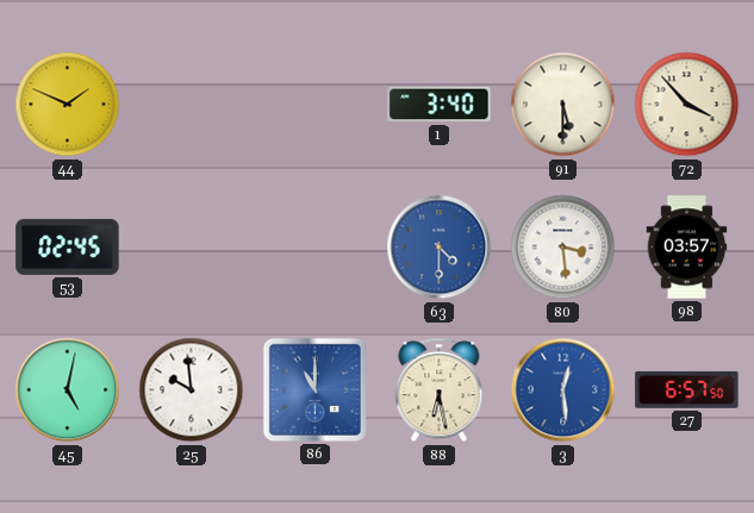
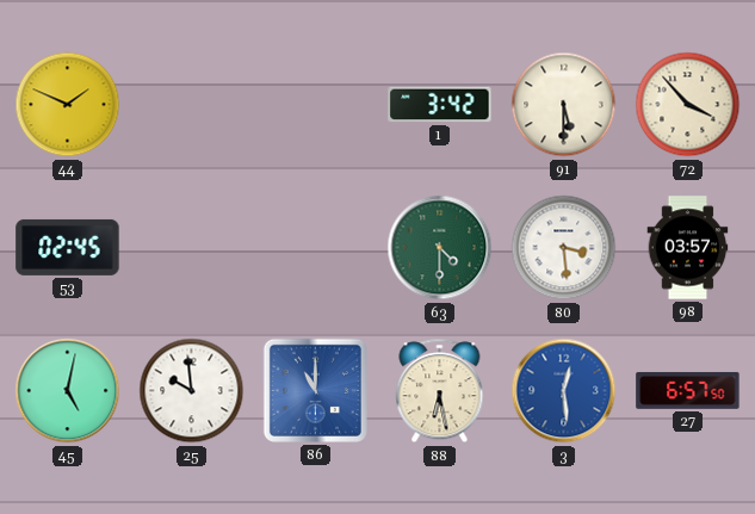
1: 3:40 -> 3:42 (440, 105)
63 dial: blue -> green (440, 248)
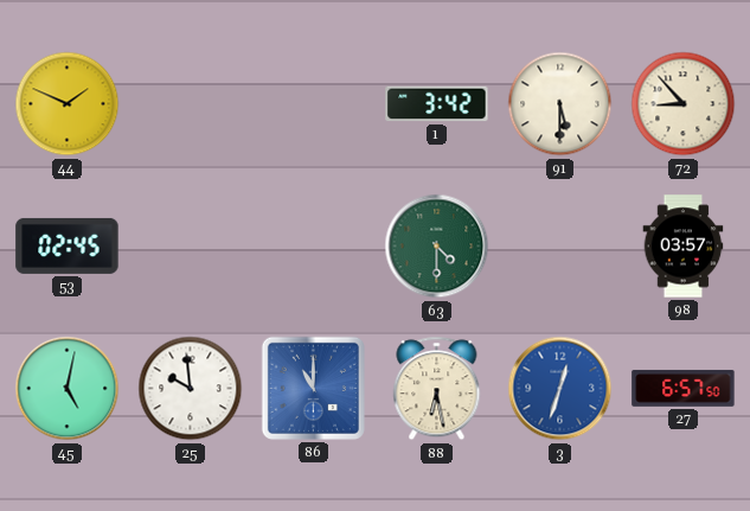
72: 3:53 -> 8:53 (684, 104)
80: 3:29 -> none (564, 248)
3: 12:29 -> 12:33 (560, 389)
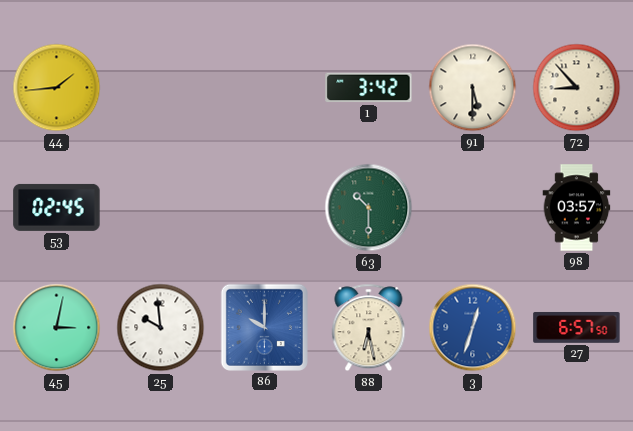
44: 1:49 -> 1:44 (57, 88)
63: 4:30 -> 10:30 (369, 208)
45: 5:02 -> 3:02 (57, 328)
86: 11:00 -> 10:00 (264, 327)
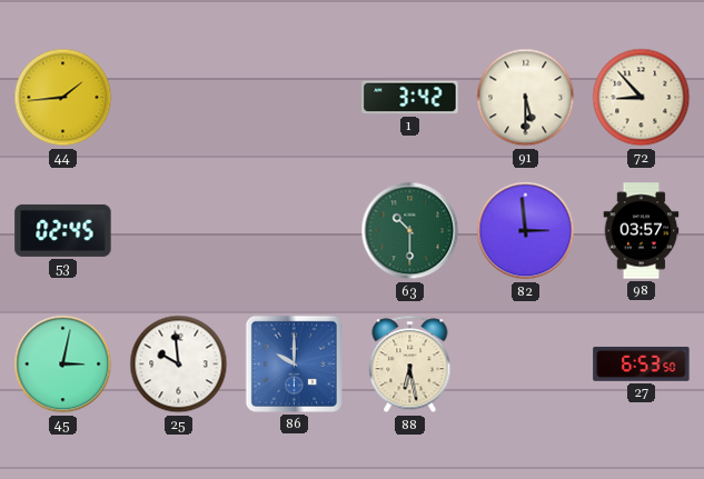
82: none -> 2:59 (526, 231)
3: 12:33 -> none (473, 328)
27: 6:57 -> 6:53 (642, 365)
